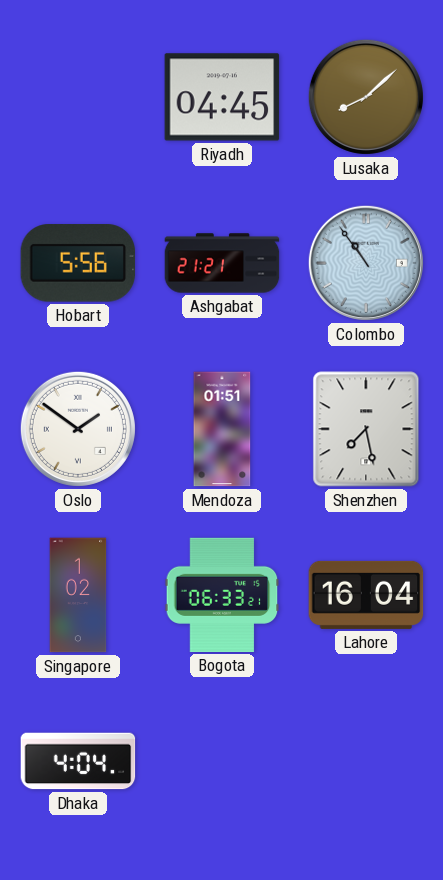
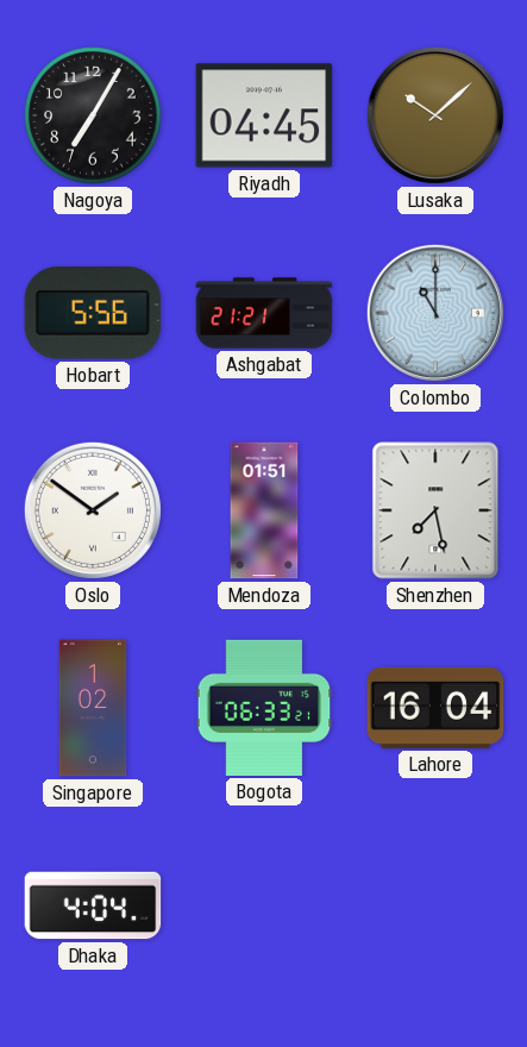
Nagoya: none -> 7:05 (93, 115)
Lusaka: 8:08 -> 10:08 (435, 115)
Colombo: 10:54 -> 11:00 (435, 313)
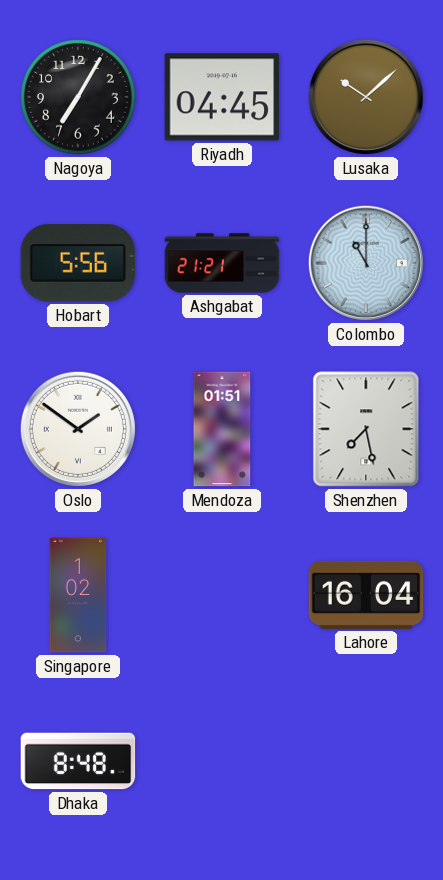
Bogota: 06:33 -> none (264, 708)
Dhaka: 4:04 -> 8:48 (78, 761)
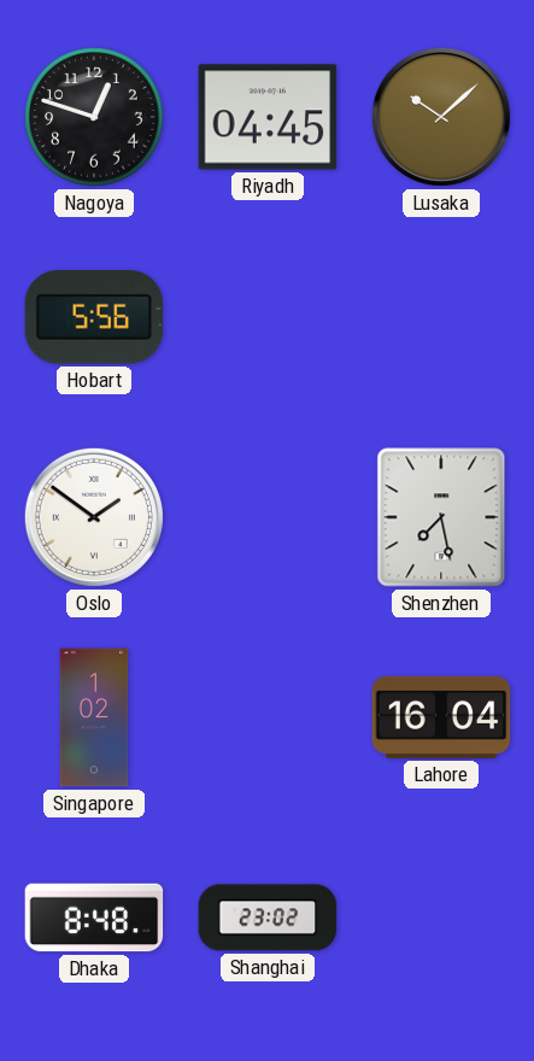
Nagoya: 7:05 -> 12:48 (94, 117)
Ashgabat: 21:21 -> none (222, 263)
Colombo: 11:00 -> none (366, 263)
Mendoza: 01:51 -> none (222, 429)
Shanghai: none -> 23:02 (268, 918)
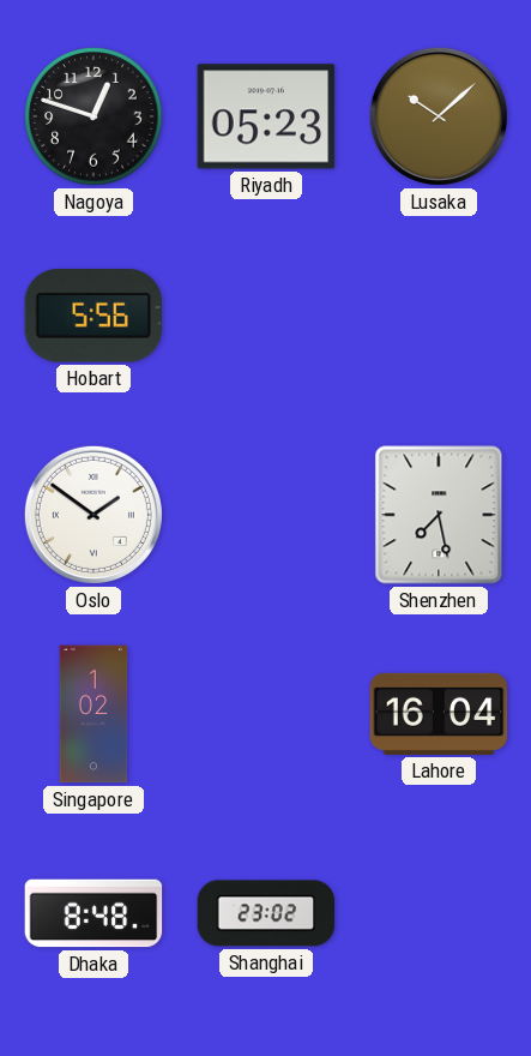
Riyadh: 04:45 -> 05:23 (266, 116)
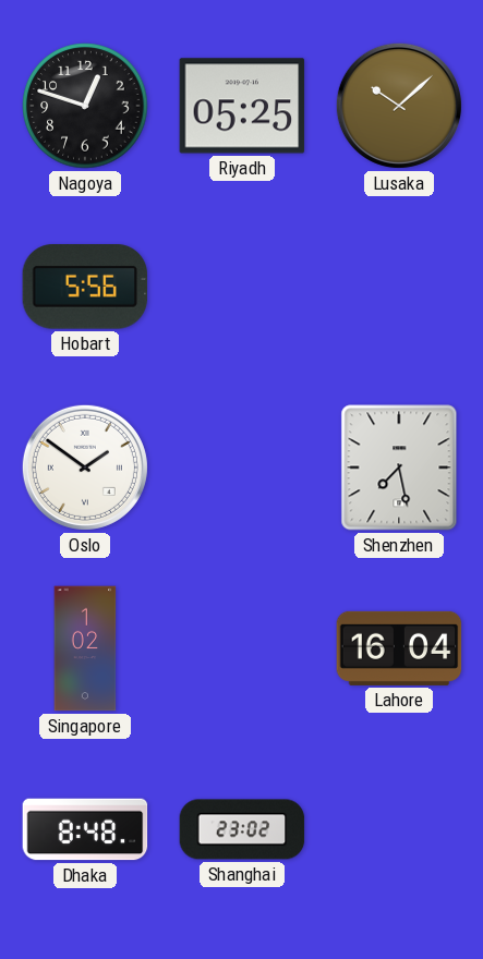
Riyadh: 05:23 -> 05:25 (242, 106)
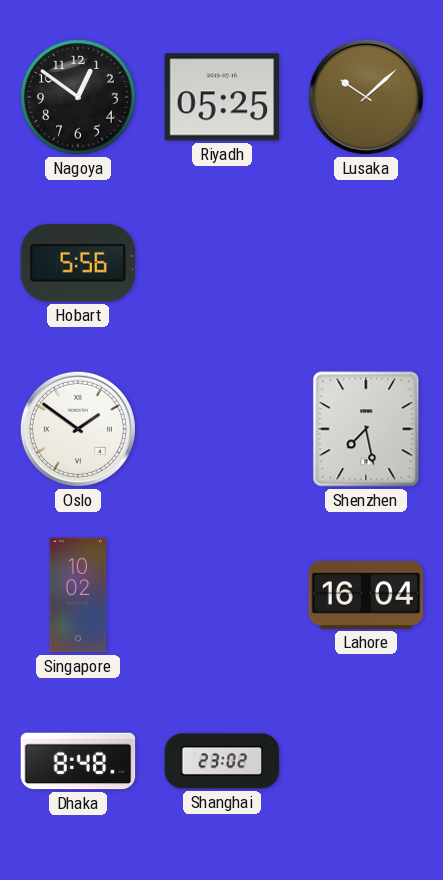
Nagoya: 12:48 -> 12:51 (78, 97)
Singapore: 1:02 -> 10:02 (78, 595)
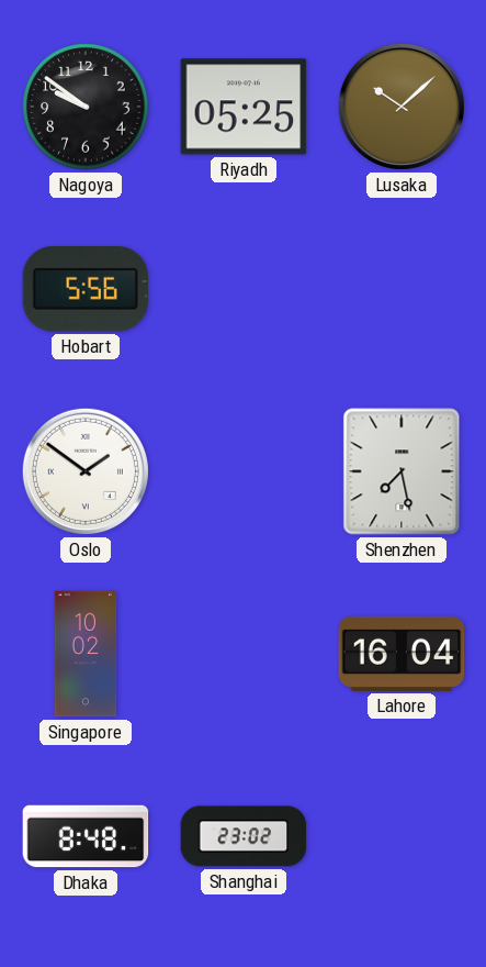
Nagoya: 12:51 -> 9:51 (86, 107)
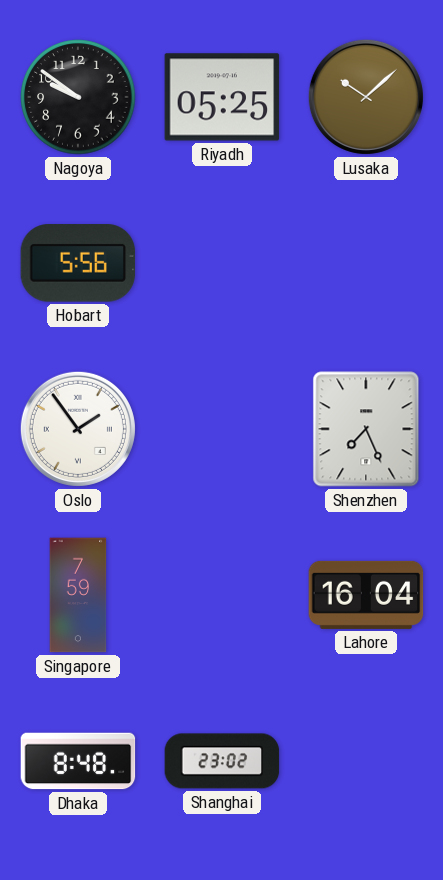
Oslo: 1:51 -> 1:54 (78, 429)
Shenzhen: 7:28 -> 7:26 (366, 429)
Singapore: 10:02 -> 7:59 (78, 595)
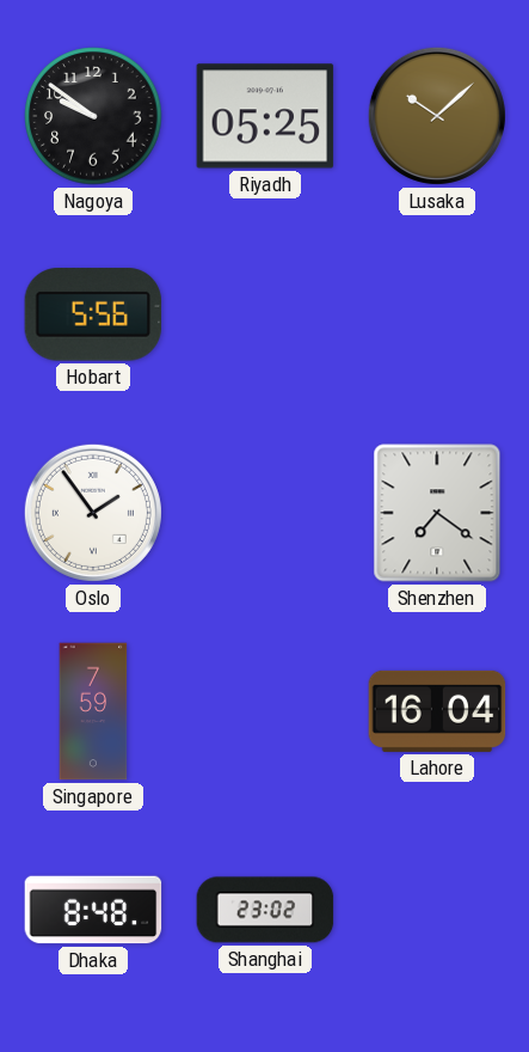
Shenzhen: 7:26 -> 7:21 (437, 513)
